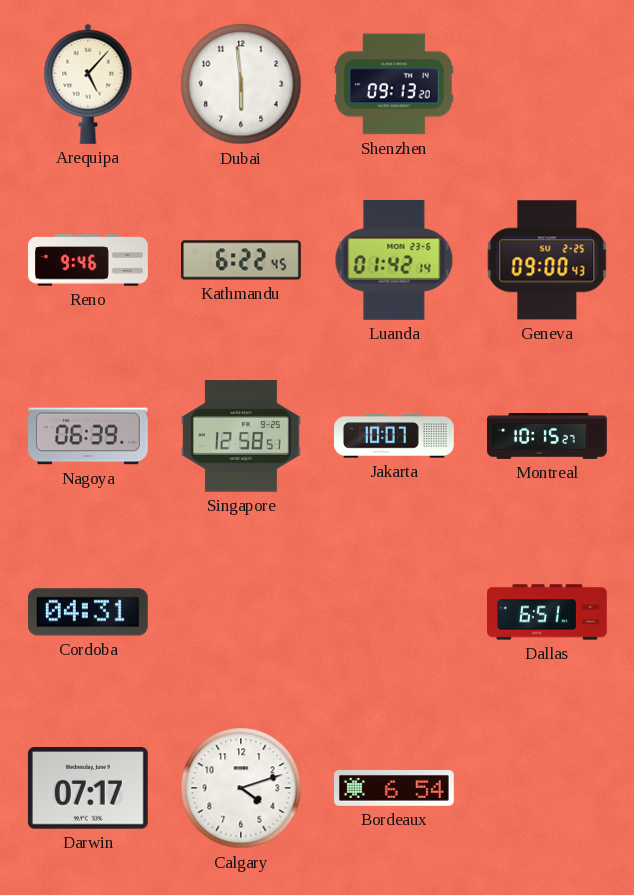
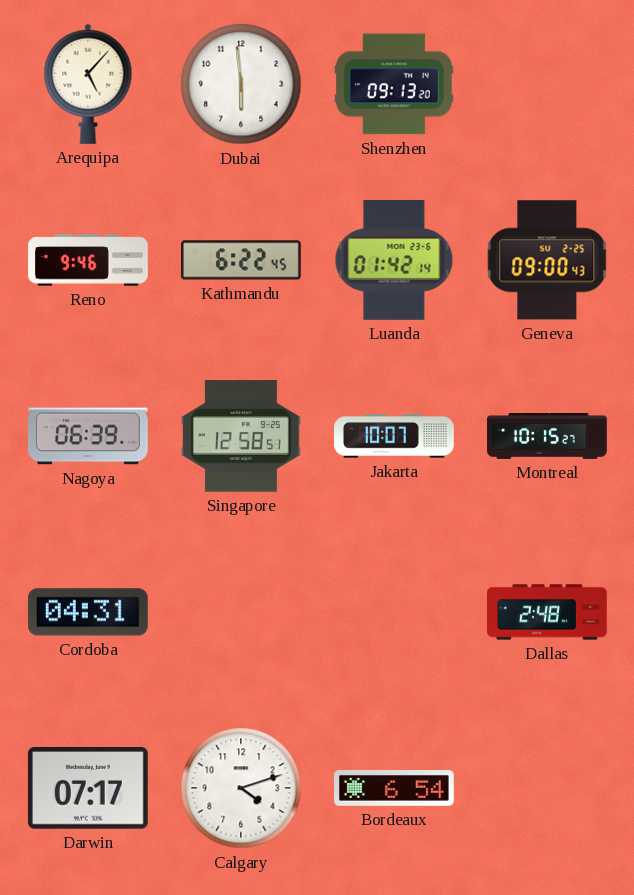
Dallas: 6:51 -> 2:48 (548, 612)
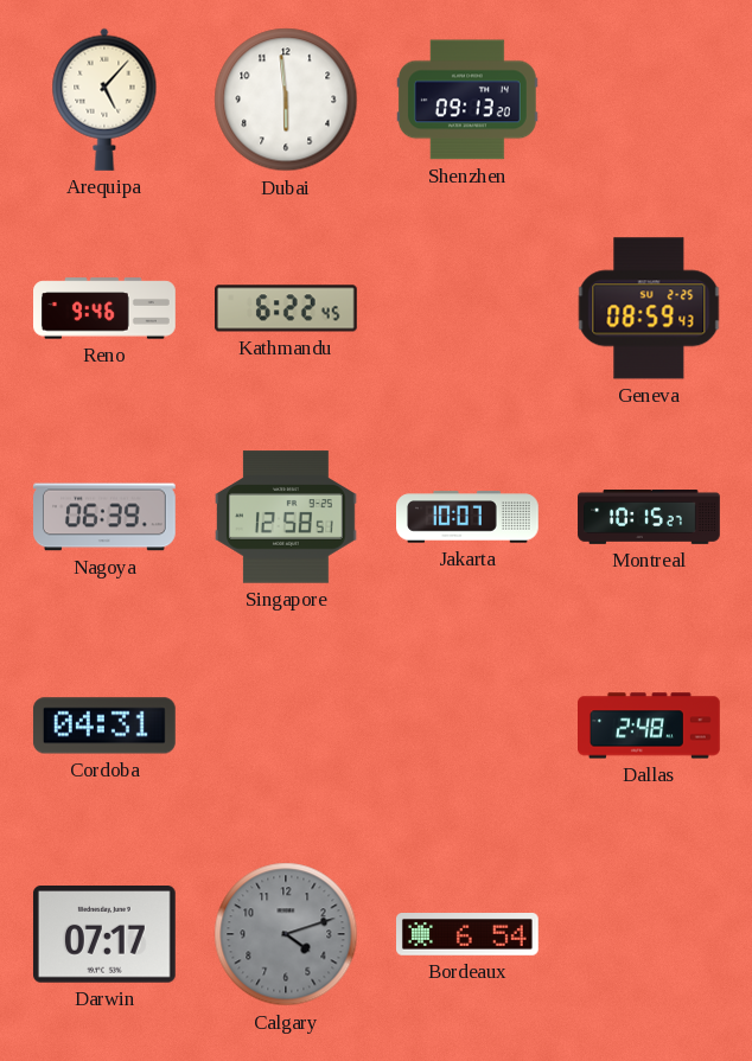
Luanda: 01:42 -> none (394, 260)
Geneva: 09:00 -> 08:59 (649, 308)
Calgary dial: white -> grey (286, 934)
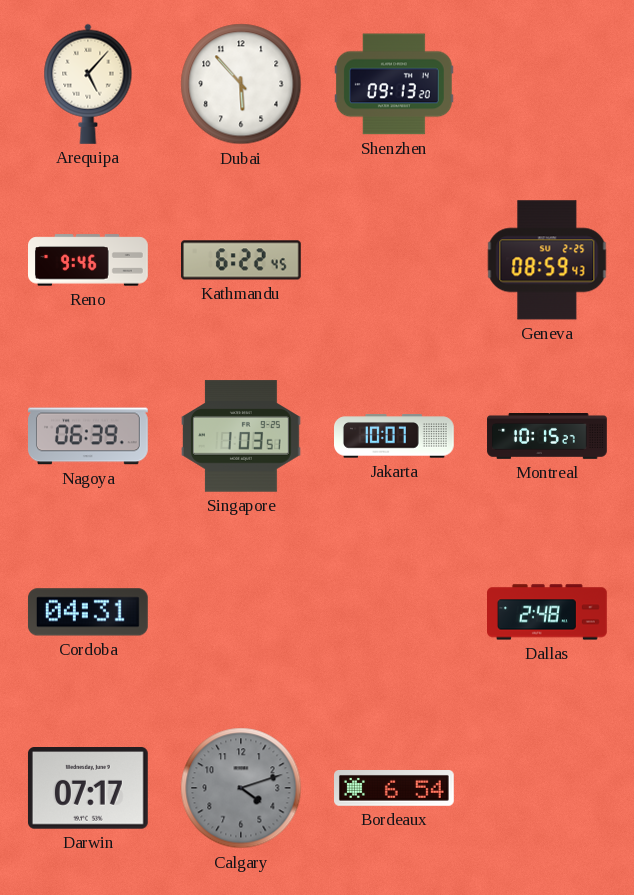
Dubai: 5:59 -> 5:53 (241, 84)
Singapore: 12:58 -> 1:03 (242, 436)
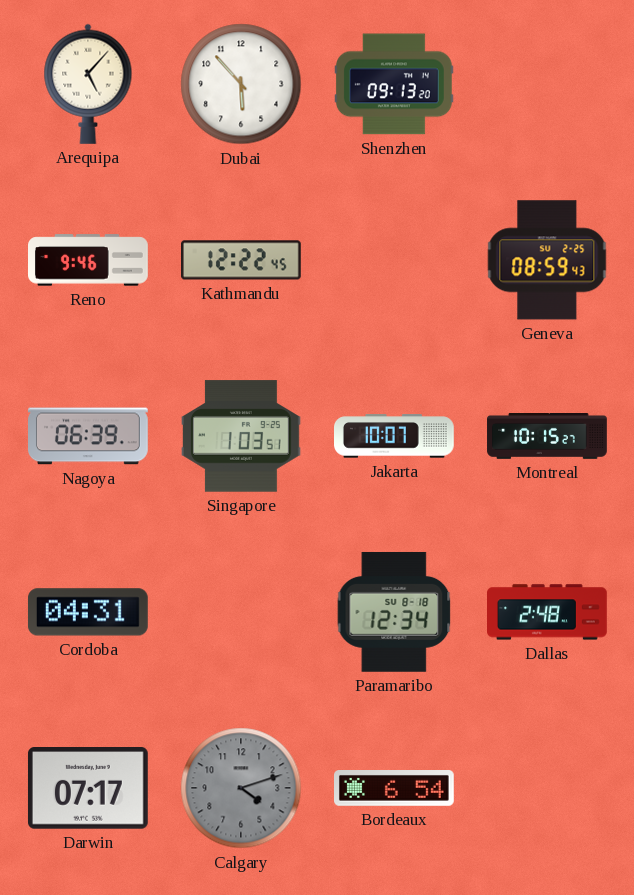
Kathmandu: 6:22 -> 12:22 (242, 260)
Paramaribo: none -> 12:34 (394, 612)
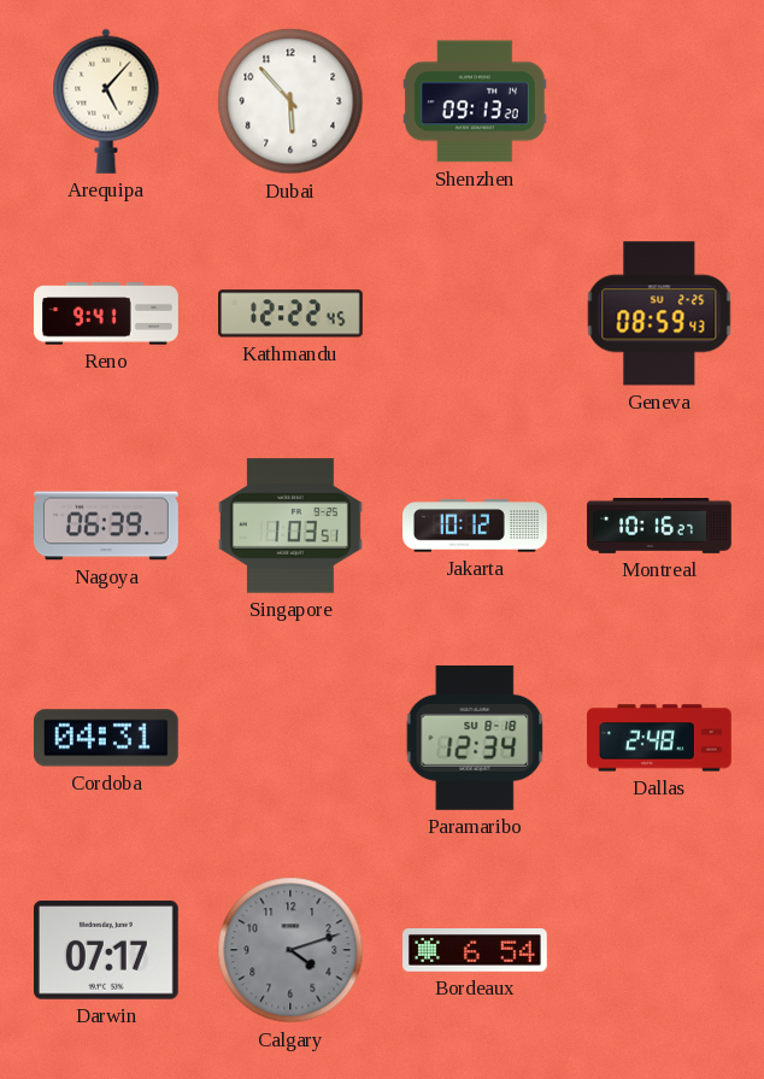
Reno: 9:46 -> 9:41 (107, 313)
Jakarta: 10:07 -> 10:12 (476, 526)
Montreal: 10:15 -> 10:16 (659, 527)
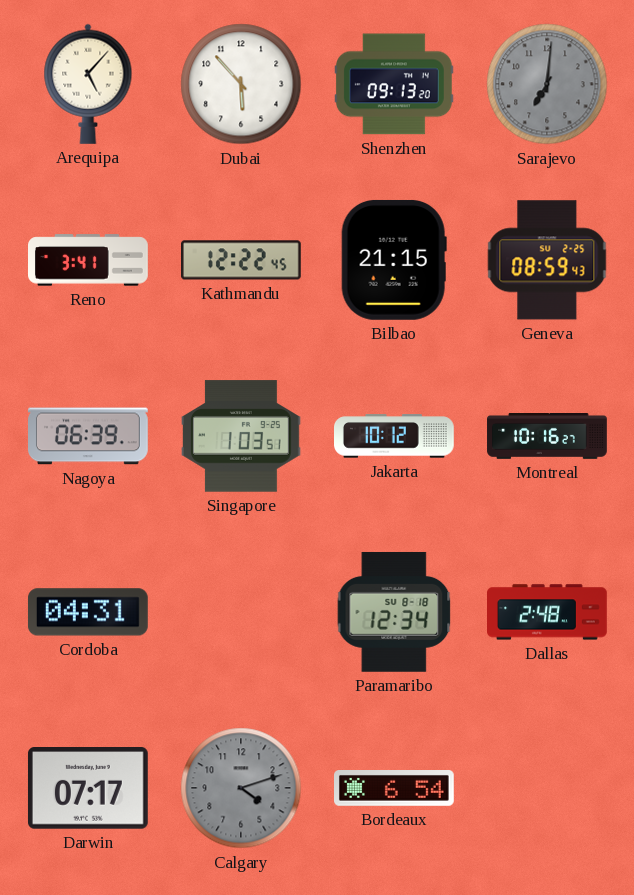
Sarajevo: none -> 7:01 (547, 84)
Reno: 9:41 -> 3:41 (89, 260)
Bilbao: none -> 21:15 (394, 260)
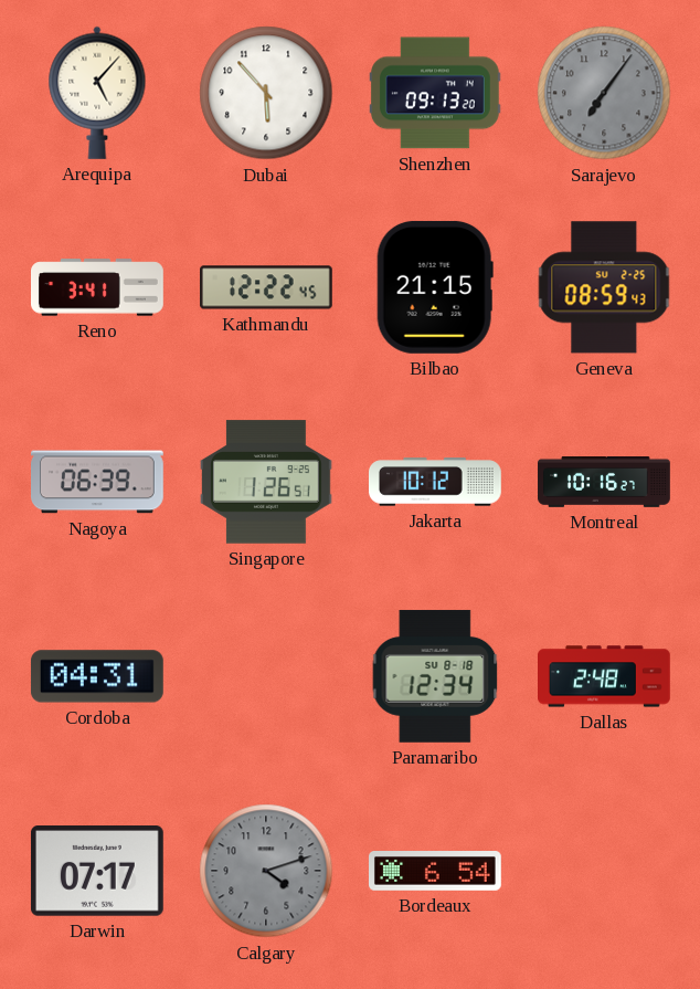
Sarajevo: 7:01 -> 7:06 (604, 93)
Singapore: 1:03 -> 1:26 (267, 482)
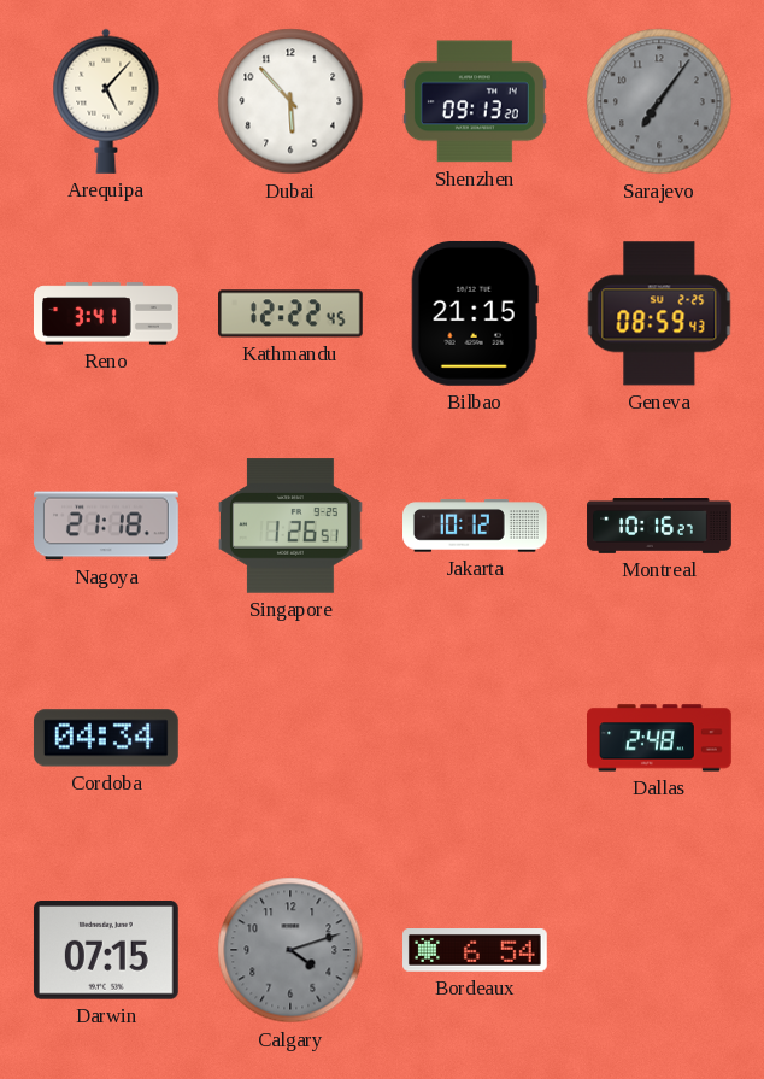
Nagoya: 06:39 -> 21:18 (107, 526)
Cordoba: 04:31 -> 04:34 (106, 738)
Paramaribo: 12:34 -> none (435, 676)
Darwin: 07:17 -> 07:15 (106, 951)
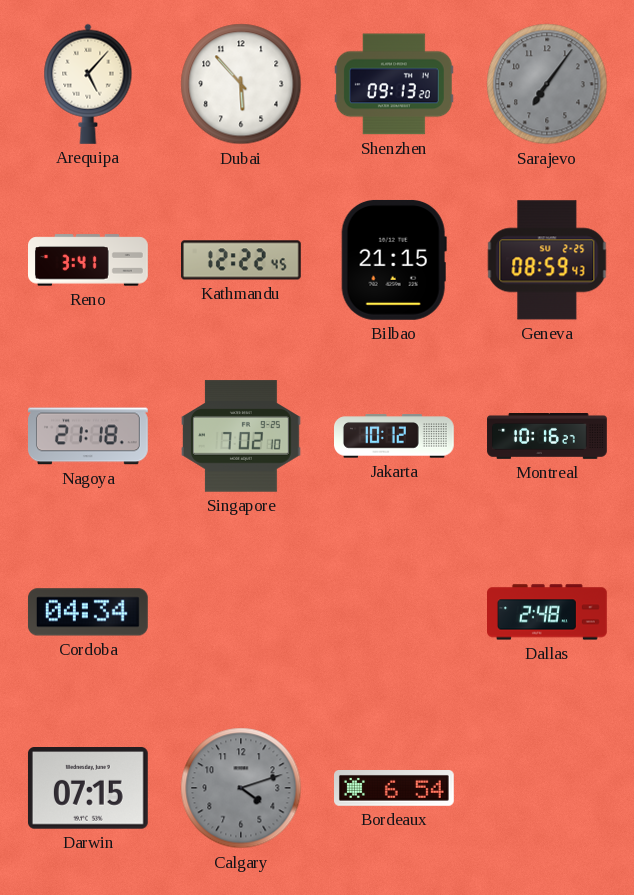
Singapore: 1:26 -> 7:02 (242, 436)
